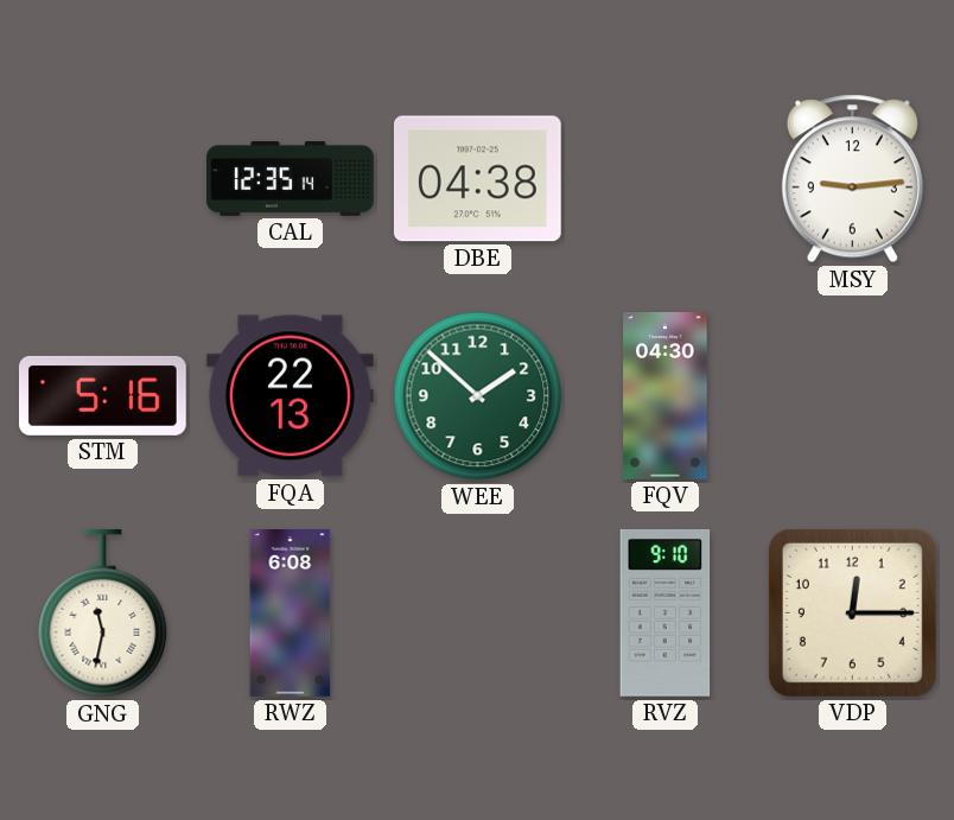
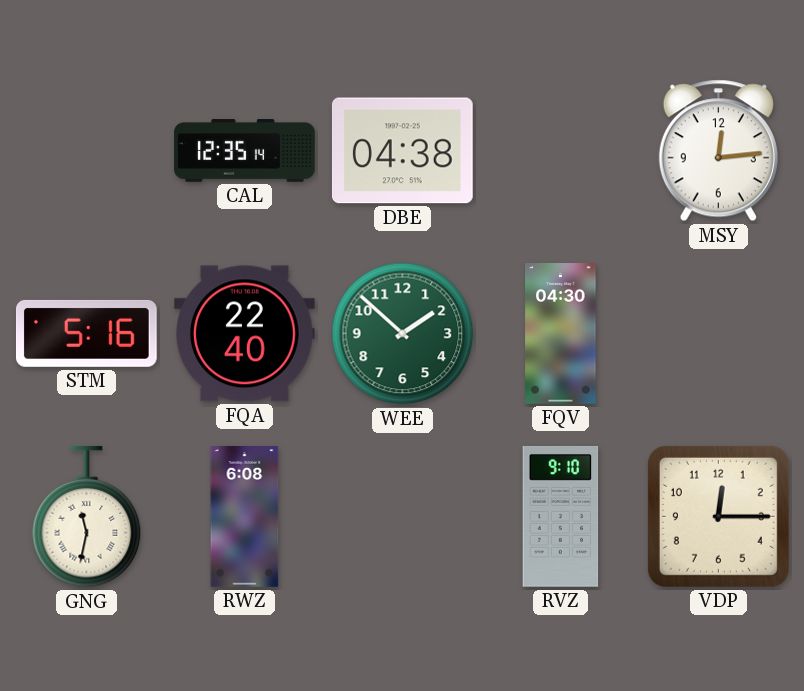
MSY: 9:14 -> 12:14 (718, 151)
FQA: 22:13 -> 22:40 (244, 334)
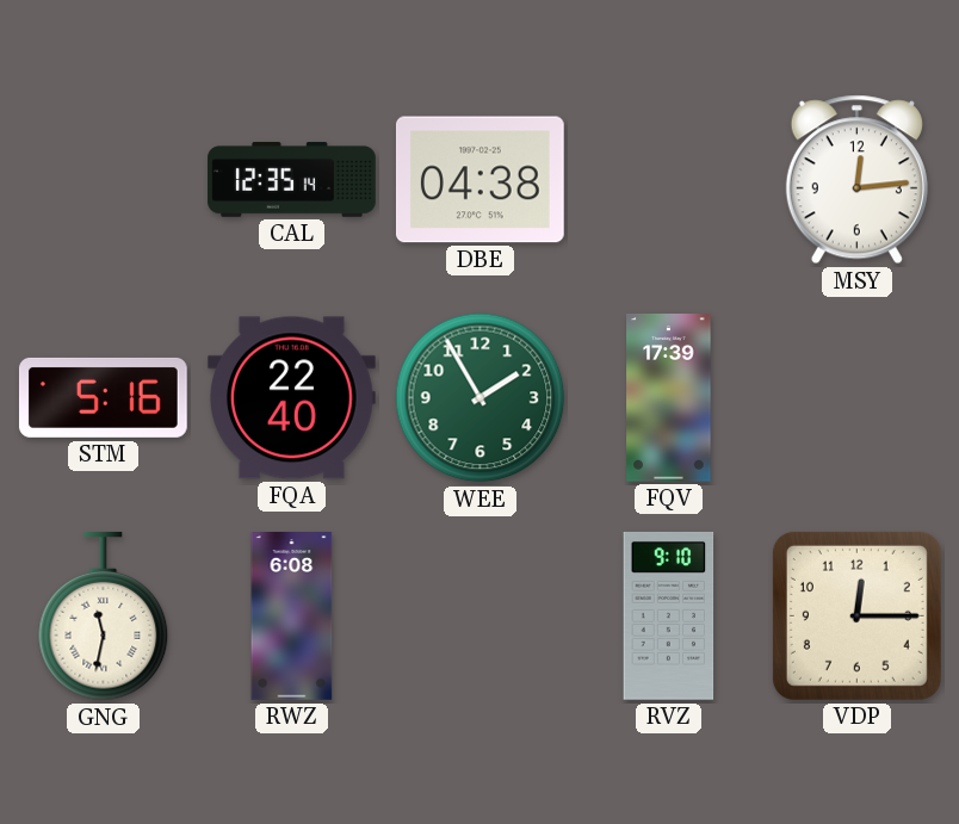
WEE: 1:52 -> 1:55 (481, 398)
FQV: 04:30 -> 17:39 (669, 398)
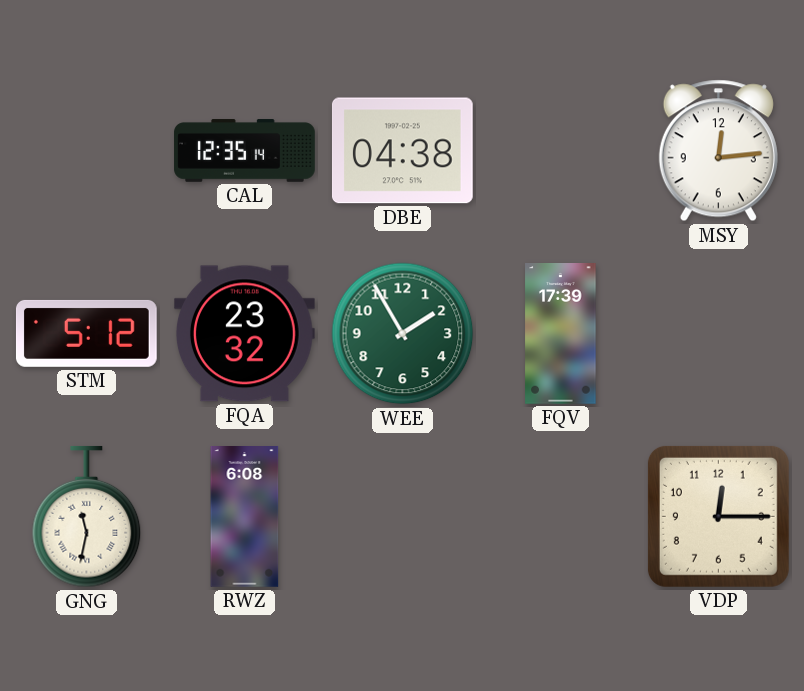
STM: 5:16 -> 5:12 (87, 333)
FQA: 22:40 -> 23:32 (244, 334)
RVZ: 9:10 -> none (669, 615)
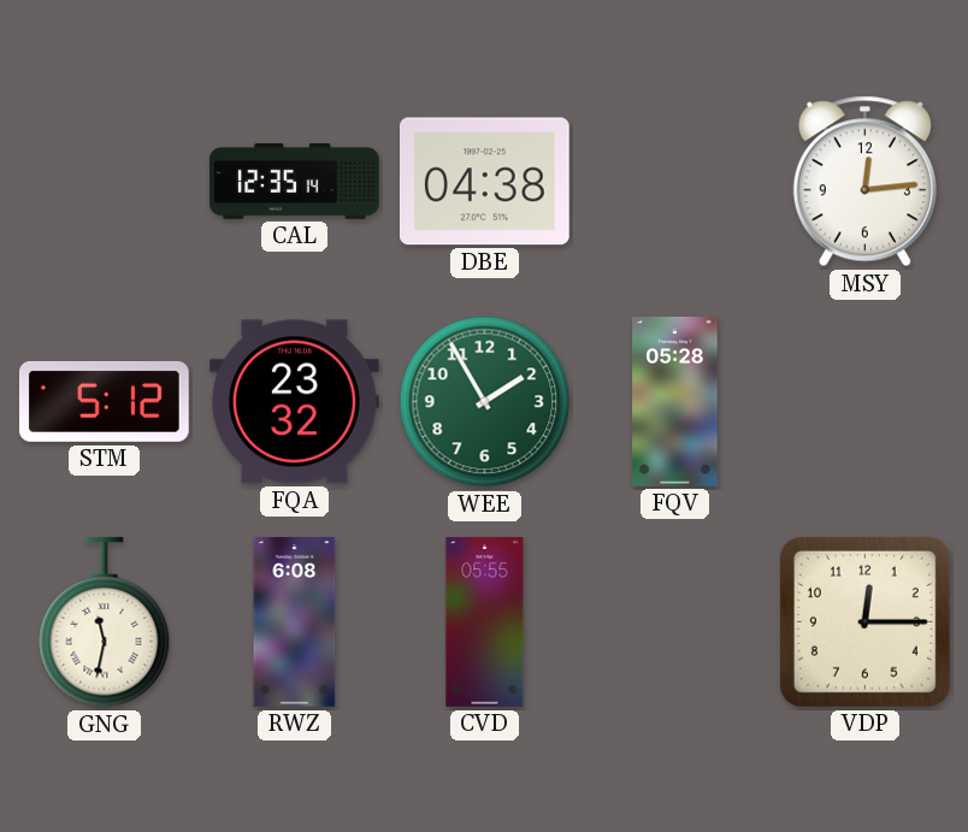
FQV: 17:39 -> 05:28 (675, 402)
CVD: none -> 05:55 (485, 622)
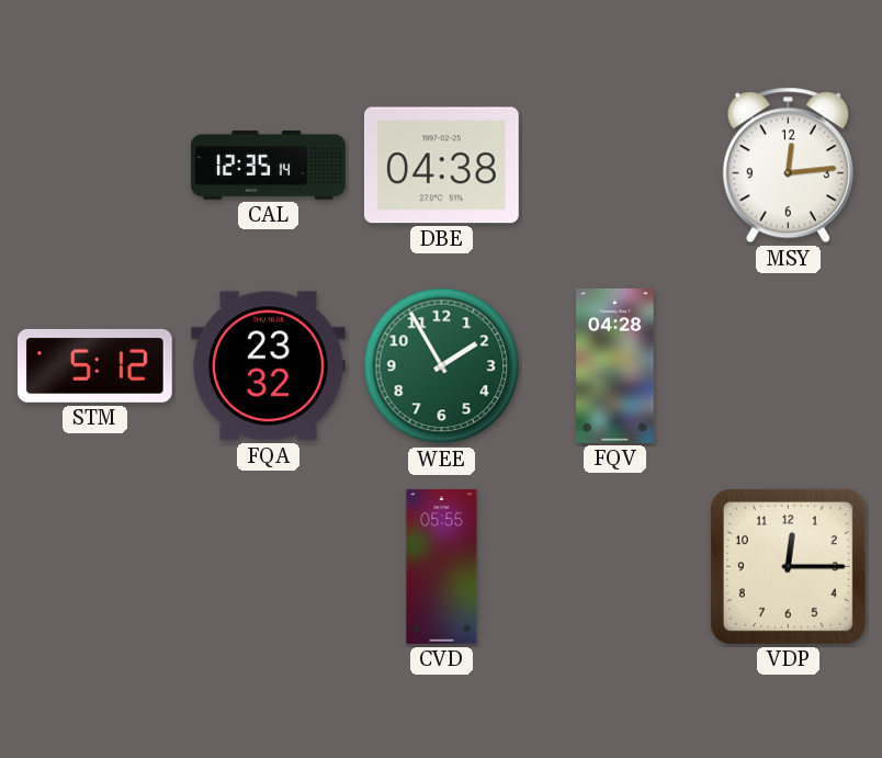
FQV: 05:28 -> 04:28 (615, 366)
GNG: 11:32 -> none (105, 622)
RWZ: 6:08 -> none (295, 622)
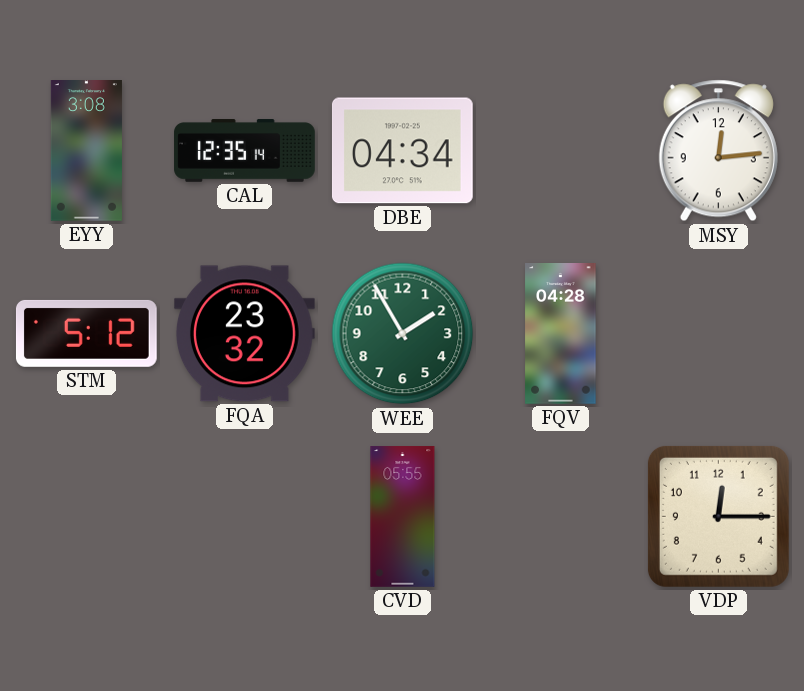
EYY: none -> 3:08 (86, 151)
DBE: 04:38 -> 04:34 (402, 151)
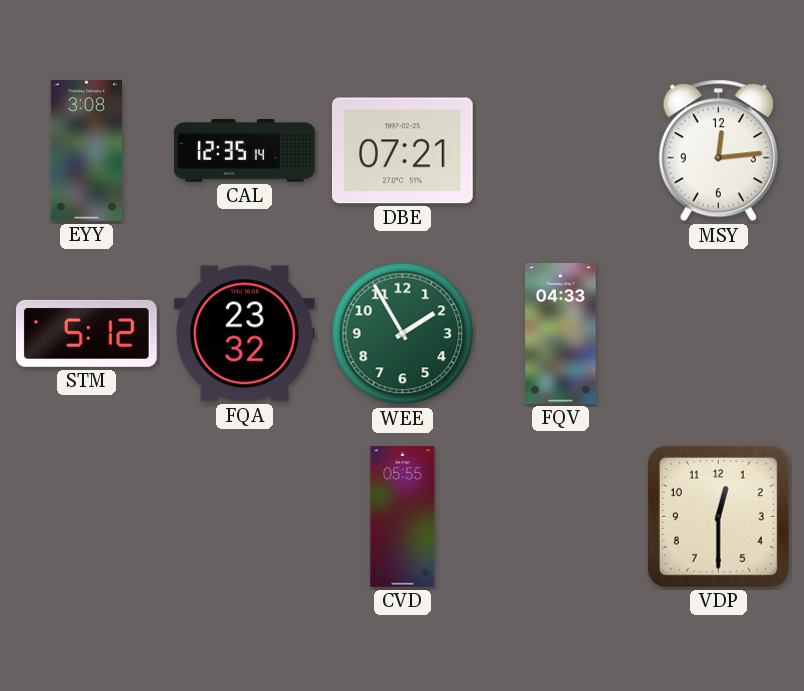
DBE: 04:34 -> 07:21 (402, 151)
FQV: 04:28 -> 04:33 (561, 334)
VDP: 12:15 -> 12:30 (718, 516)
